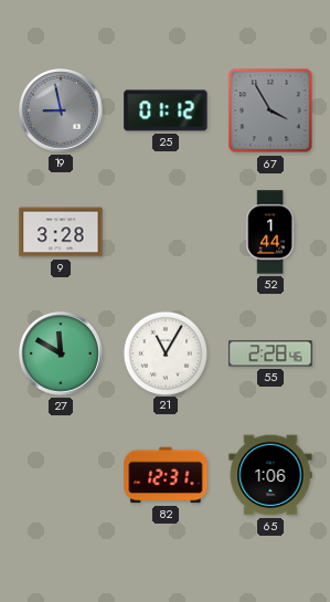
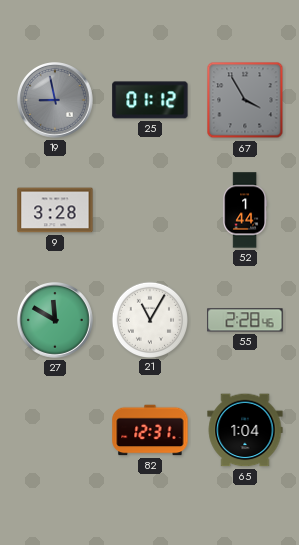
65: 1:06 -> 1:04 (245, 430)
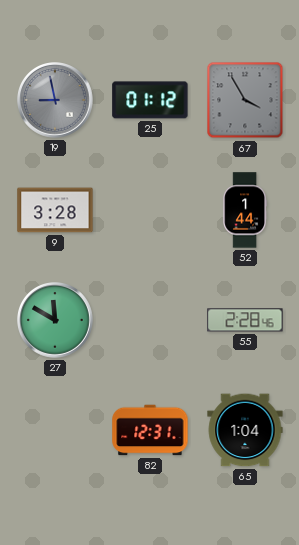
21: 11:05 -> none (149, 319)
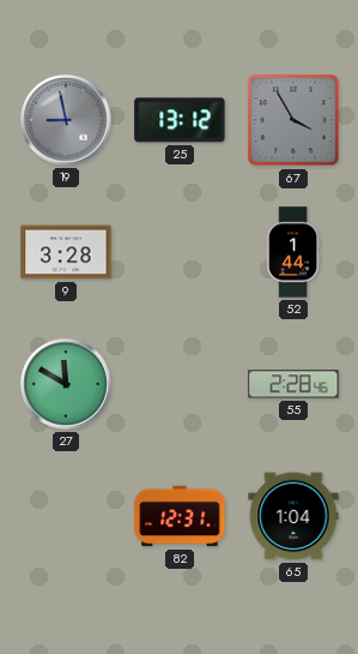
25: 01:12 -> 13:12 (180, 120)
